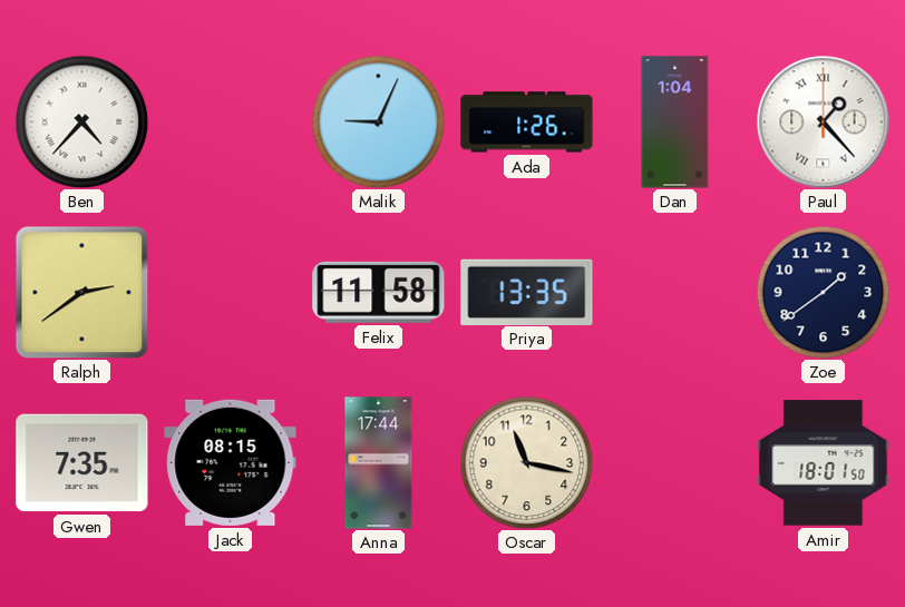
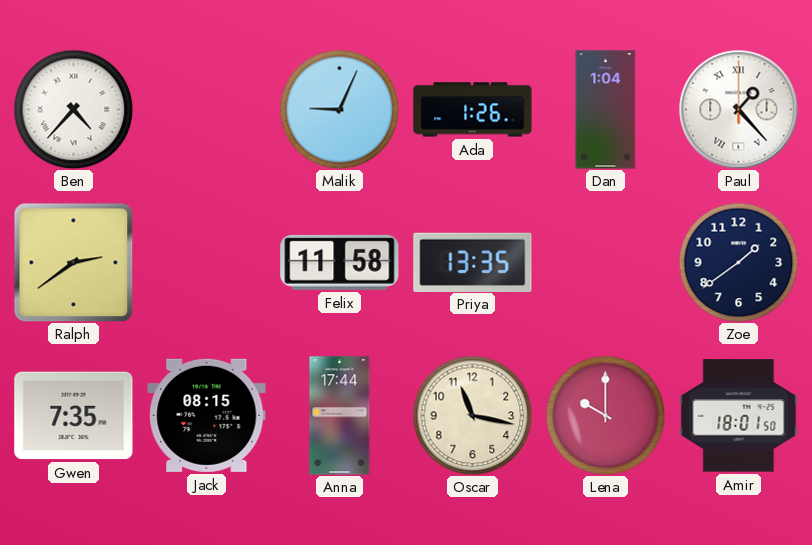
Lena: none -> 10:00 (605, 415)
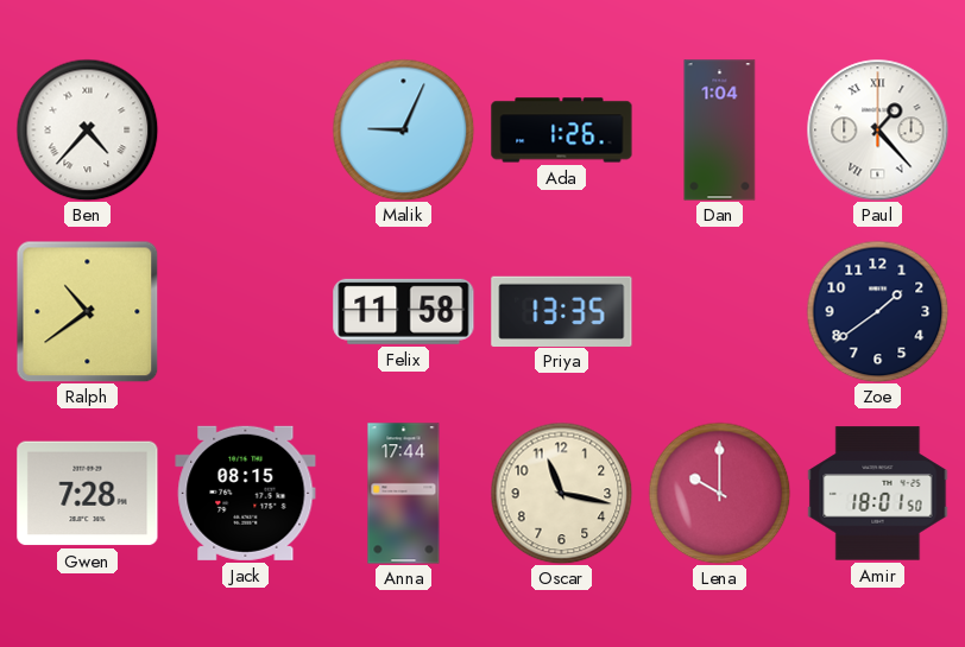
Ralph: 2:39 -> 10:39 (87, 311)
Gwen: 7:35 -> 7:28 (88, 494)
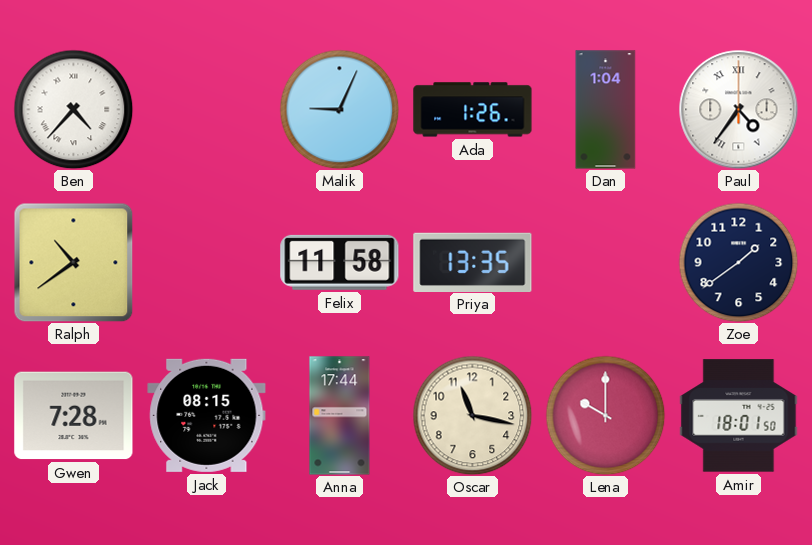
Paul: 1:23 -> 4:36 (739, 110)
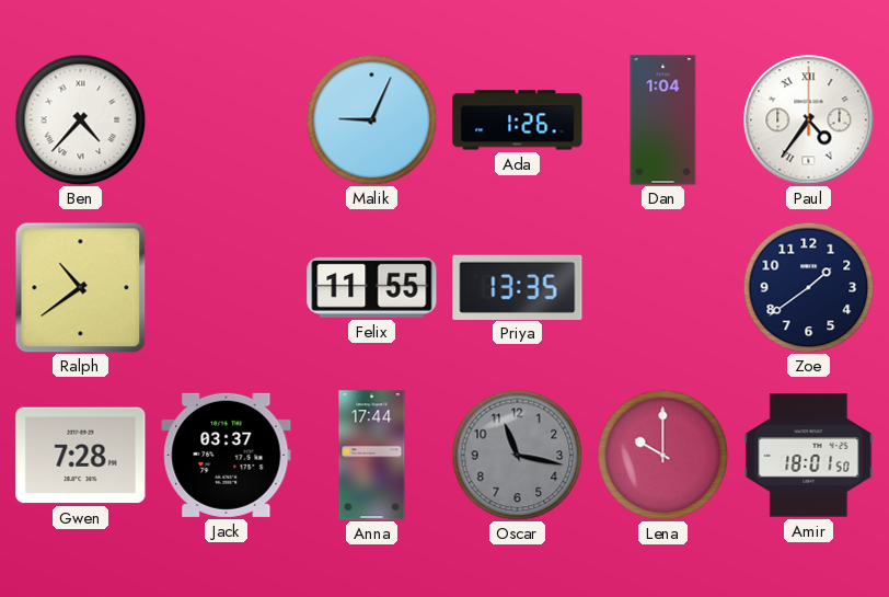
Felix: 11:58 -> 11:55 (372, 287)
Jack: 08:15 -> 03:37 (227, 455)
Oscar dial: cream -> grey (517, 455)
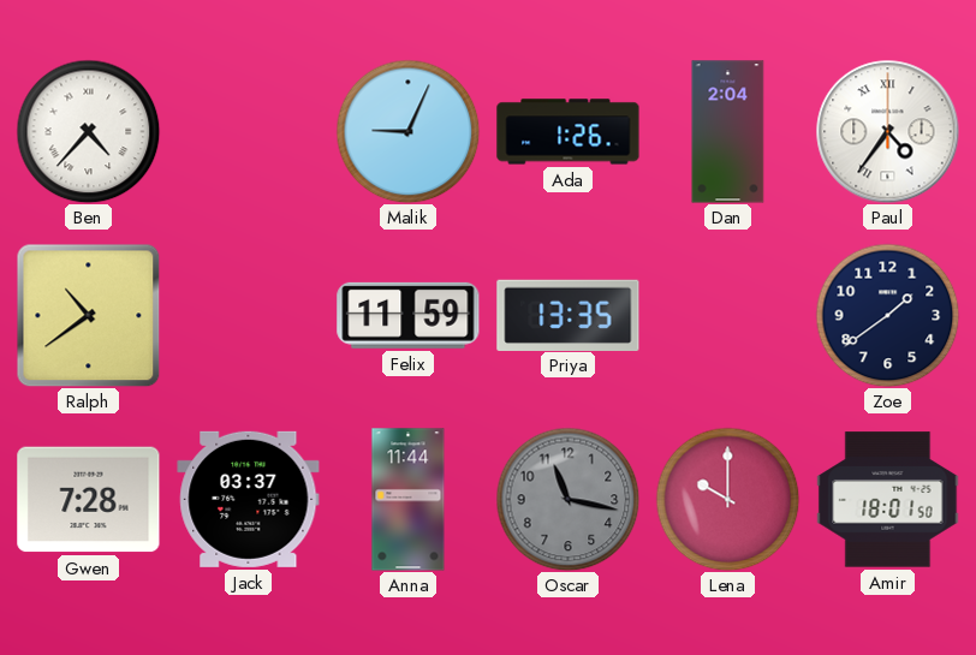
Dan: 1:04 -> 2:04 (728, 132)
Felix: 11:55 -> 11:59 (409, 315)
Anna: 17:44 -> 11:44 (409, 500)
